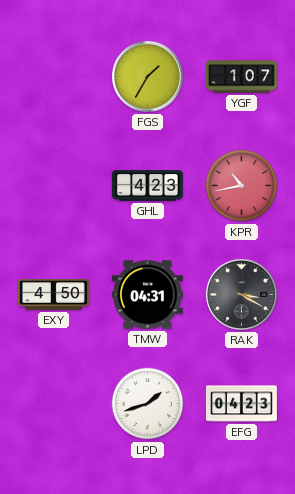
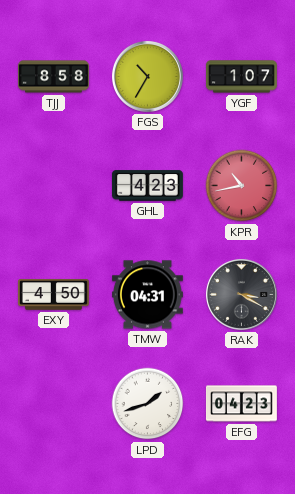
TJJ: none -> 8:58 (53, 77)
FGS: 1:35 -> 10:35 (147, 76)
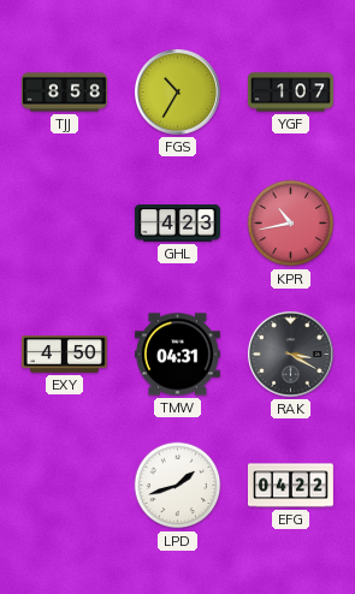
EFG: 04:23 -> 04:22 (290, 486)
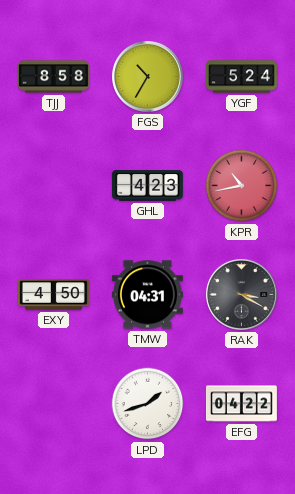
YGF: 1:07 -> 5:24 (241, 77)
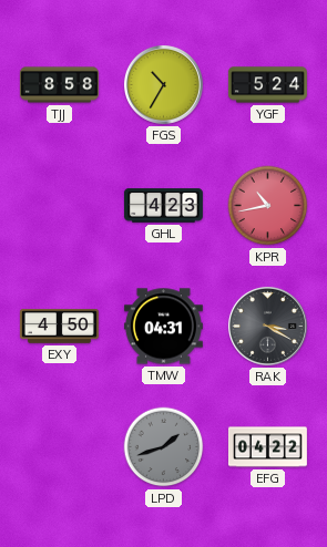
LPD dial: white -> grey (164, 447)
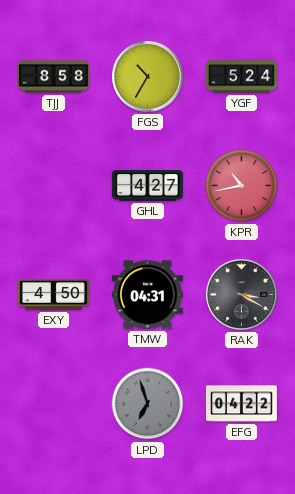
GHL: 4:23 -> 4:27 (147, 186)
LPD: 1:42 -> 6:57 (148, 404)
